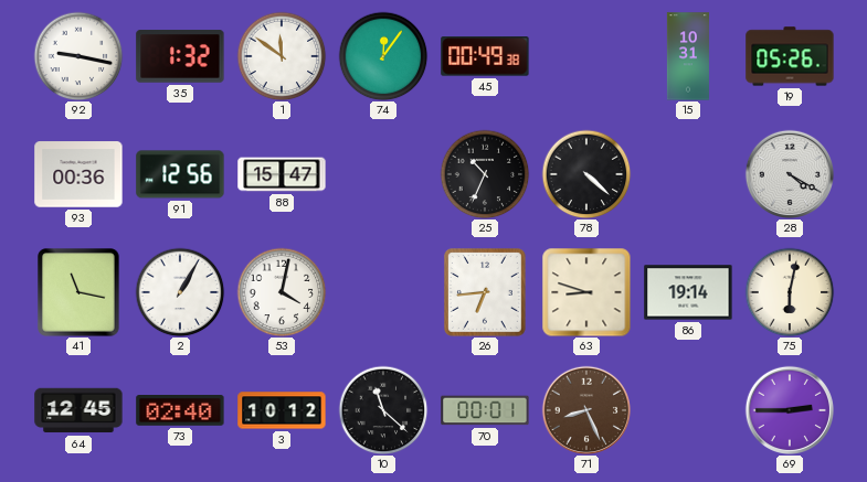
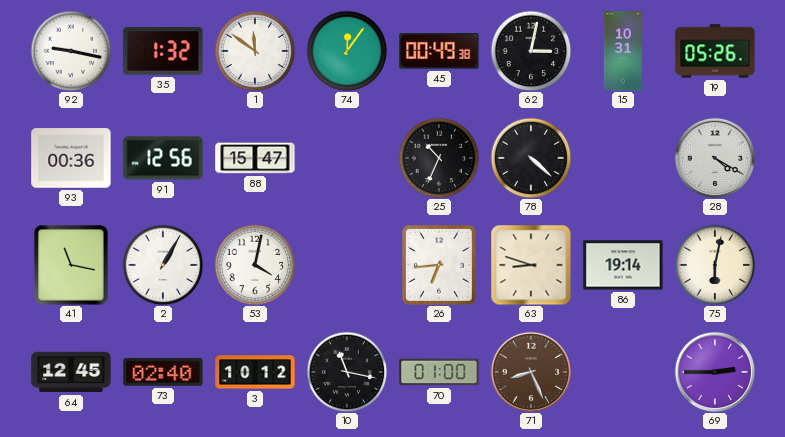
62: none -> 3:02 (531, 51)
10: 11:22 -> 11:17 (347, 372)
70: 00:01 -> 01:00 (439, 372)
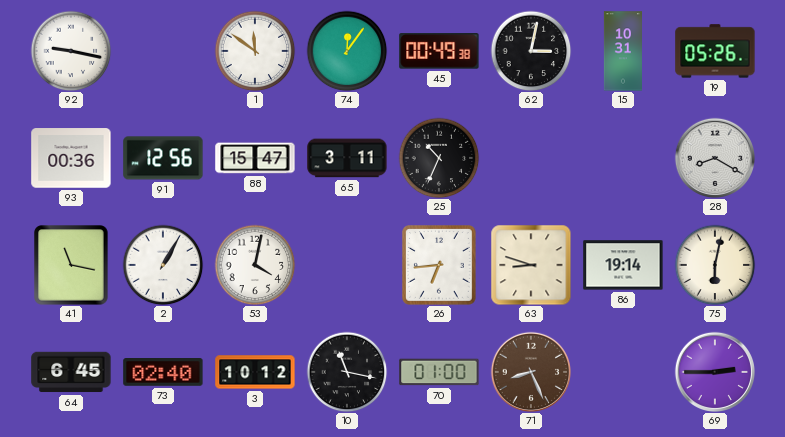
35: 1:32 -> none (163, 51)
65: none -> 3:11 (347, 158)
78: 4:22 -> none (531, 158)
28: 4:20 -> 8:20 (714, 157)
64: 12:45 -> 6:45 (71, 372)
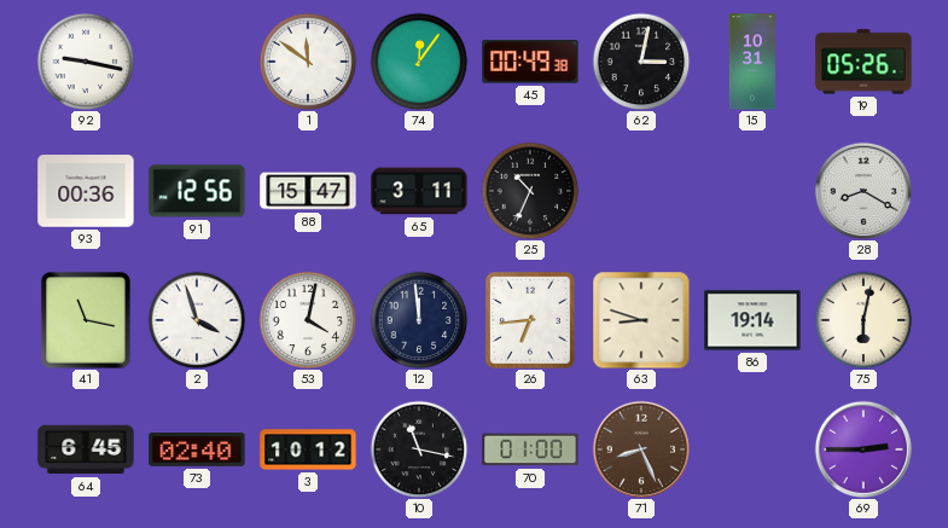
2: 1:05 -> 3:57 (197, 320)
12: none -> 11:59 (419, 320)
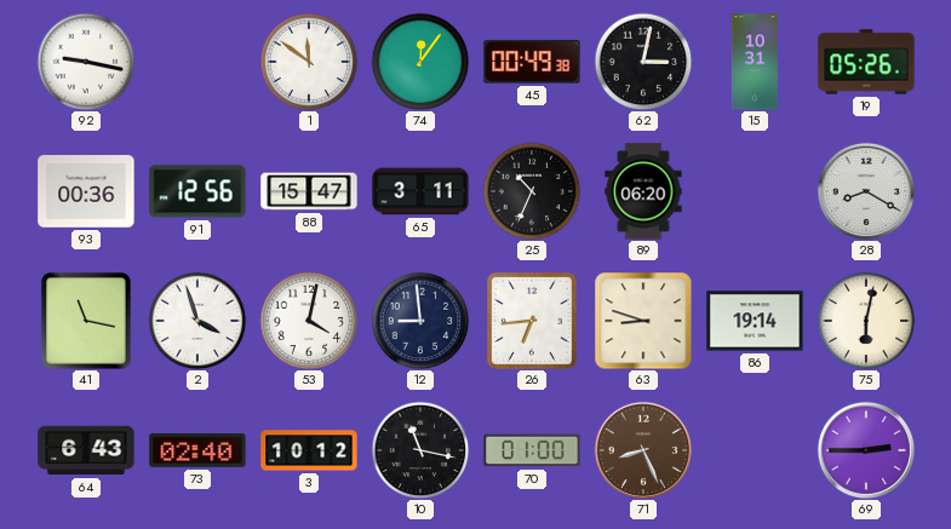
89: none -> 06:20 (643, 191)
12: 11:59 -> 8:59 (420, 321)
64: 6:45 -> 6:43 (86, 450)
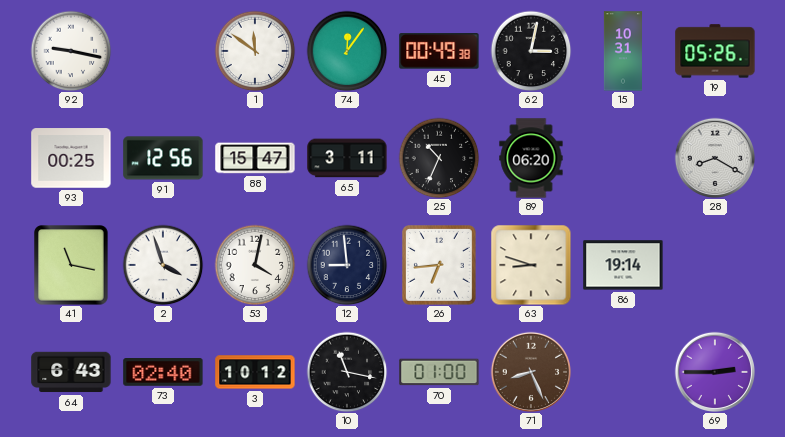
93: 00:36 -> 00:25 (71, 158)
75: 6:02 -> none (866, 321)
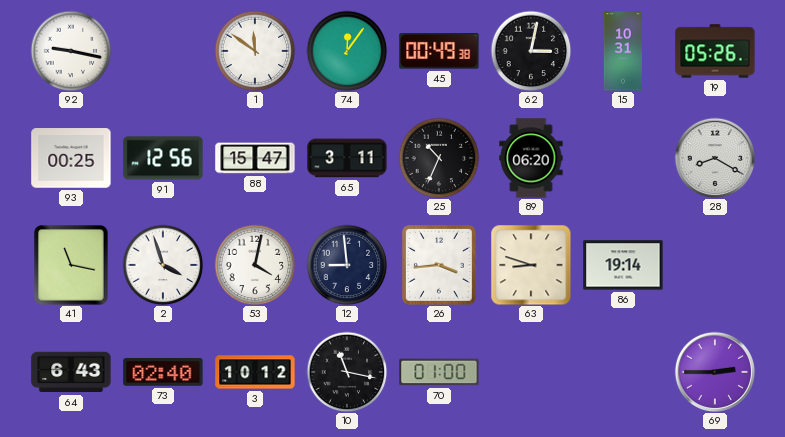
26: 6:44 -> 3:44 (440, 266)
71: 8:26 -> none (530, 371)
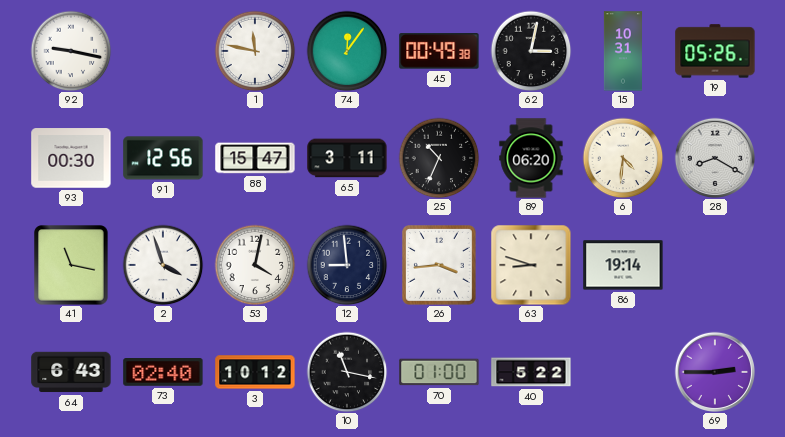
1: 11:51 -> 11:47 (255, 51)
93: 00:25 -> 00:30 (71, 158)
6: none -> 4:31 (623, 158)
40: none -> 5:22 (531, 372)
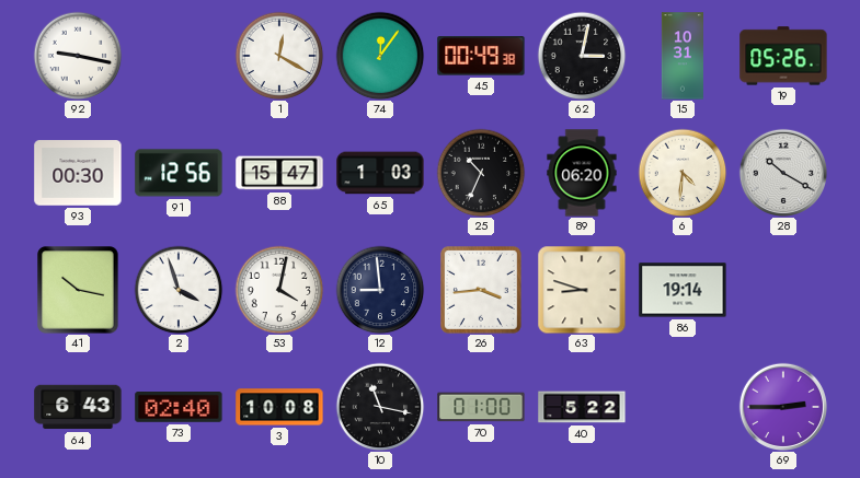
1: 11:47 -> 12:20 (279, 56)
65: 3:11 -> 1:03 (380, 173)
28: 8:20 -> 10:20 (782, 172)
41: 11:17 -> 10:17 (78, 290)
3: 10:12 -> 10:08 (279, 407)
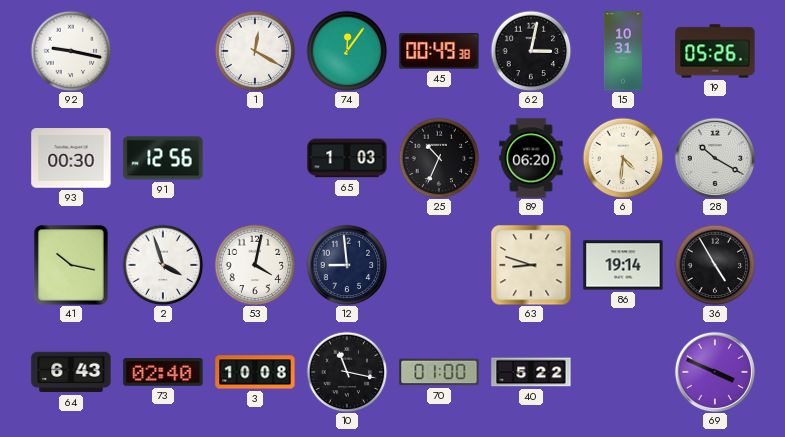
88: 15:47 -> none (279, 173)
26: 3:44 -> none (482, 291)
36: none -> 4:55 (715, 265)
69: 2:45 -> 3:49 (714, 371)
